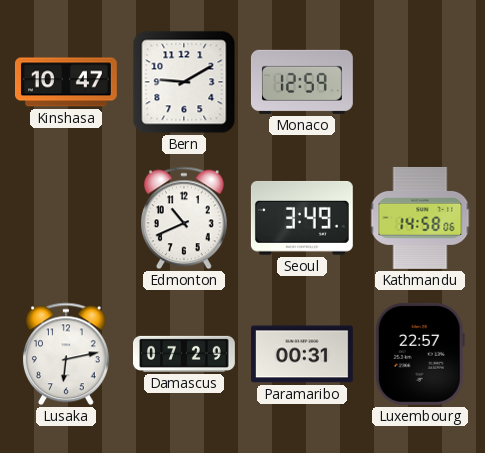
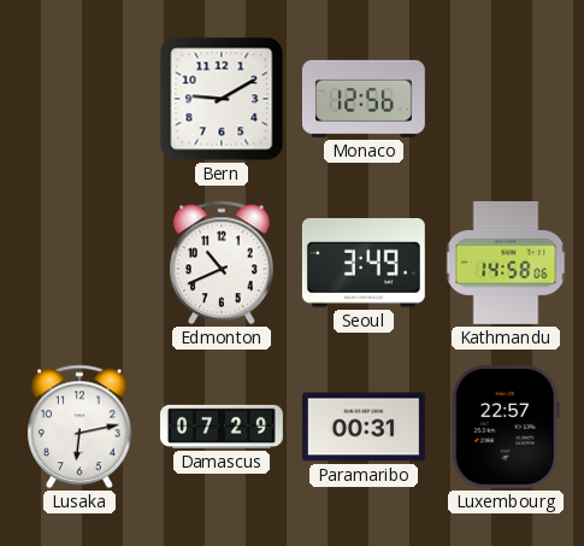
Kinshasa: 10:47 -> none (67, 82)
Monaco: 12:59 -> 12:56 (364, 99)
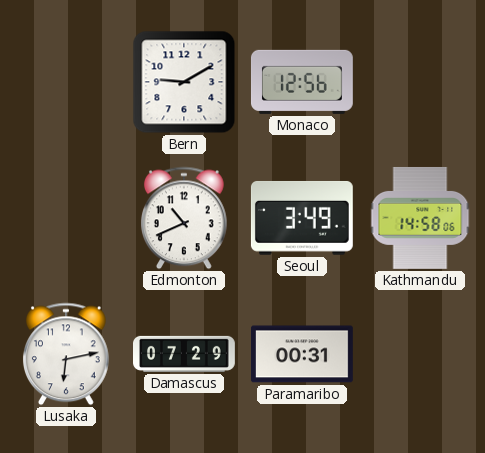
Luxembourg: 22:57 -> none (506, 427)
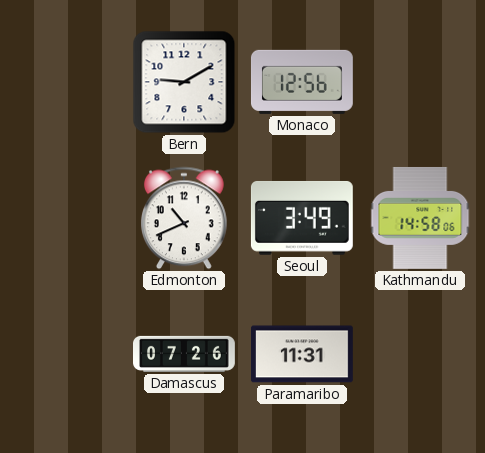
Lusaka: 6:13 -> none (66, 354)
Damascus: 07:29 -> 07:26 (185, 354)
Paramaribo: 00:31 -> 11:31 (302, 354)
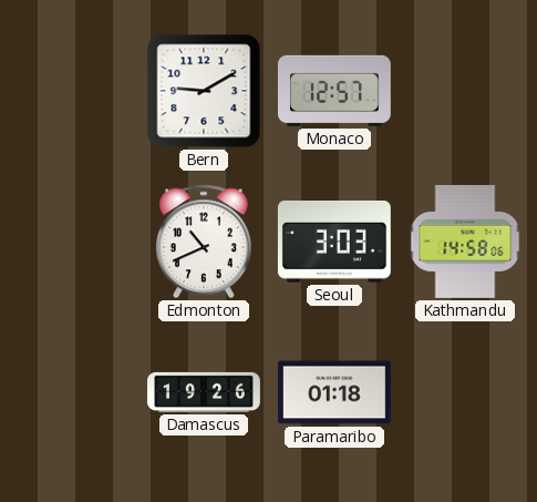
Monaco: 12:56 -> 12:57 (334, 91)
Seoul: 3:49 -> 3:03 (334, 242)
Damascus: 07:26 -> 19:26 (205, 392)
Paramaribo: 11:31 -> 01:18 (334, 392)
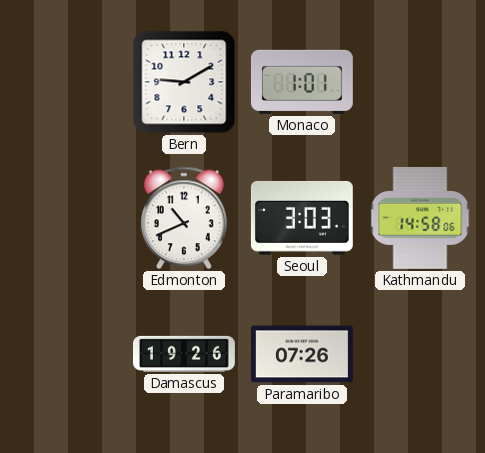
Monaco: 12:57 -> 1:01 (302, 82)
Paramaribo: 01:18 -> 07:26 (302, 354)
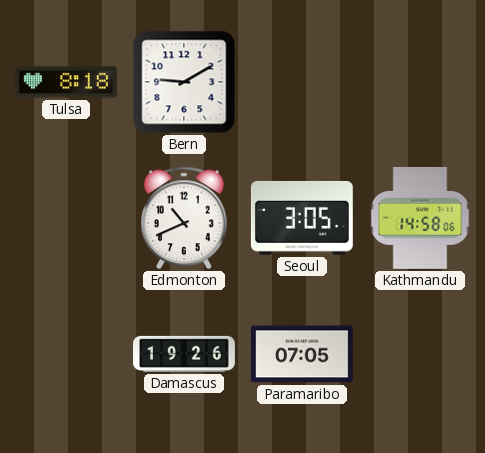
Tulsa: none -> 8:18 (66, 82)
Monaco: 1:01 -> none (302, 82)
Seoul: 3:03 -> 3:05 (302, 218)
Paramaribo: 07:26 -> 07:05 (302, 354)
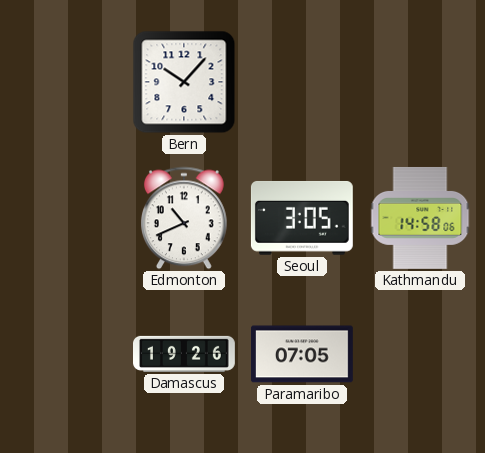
Tulsa: 8:18 -> none (66, 82)
Bern: 9:10 -> 10:07 (184, 82)
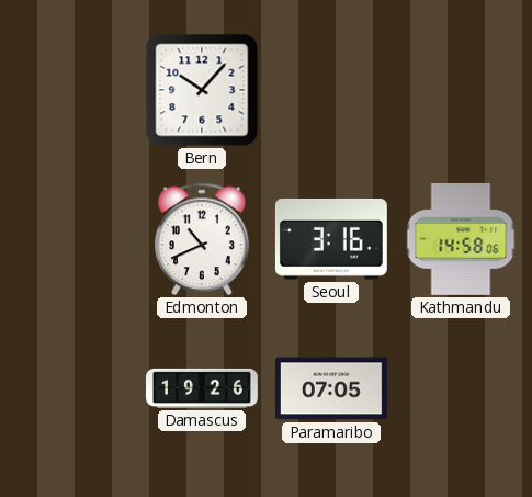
Seoul: 3:05 -> 3:16 (331, 239)
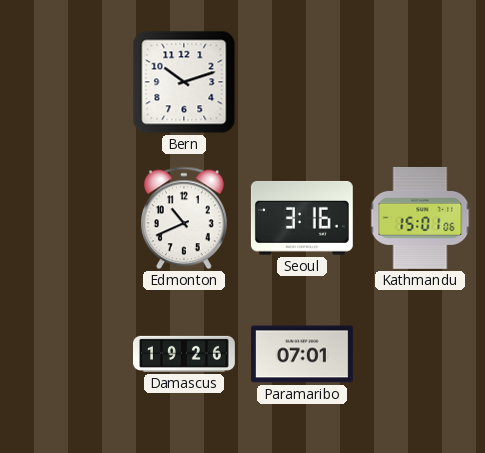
Bern: 10:07 -> 10:12 (184, 82)
Kathmandu: 14:58 -> 15:01 (420, 218)
Paramaribo: 07:05 -> 07:01 (302, 354)
